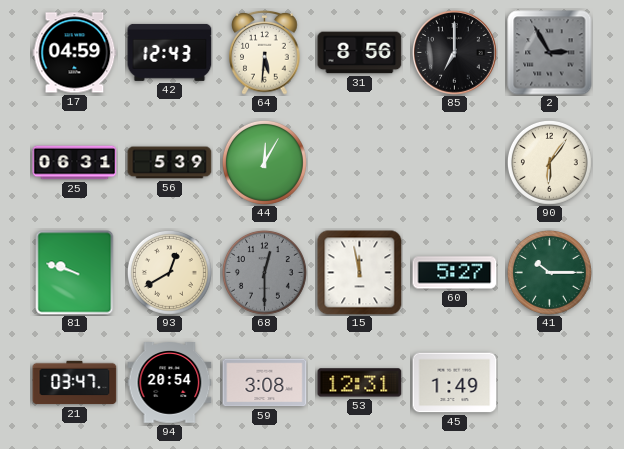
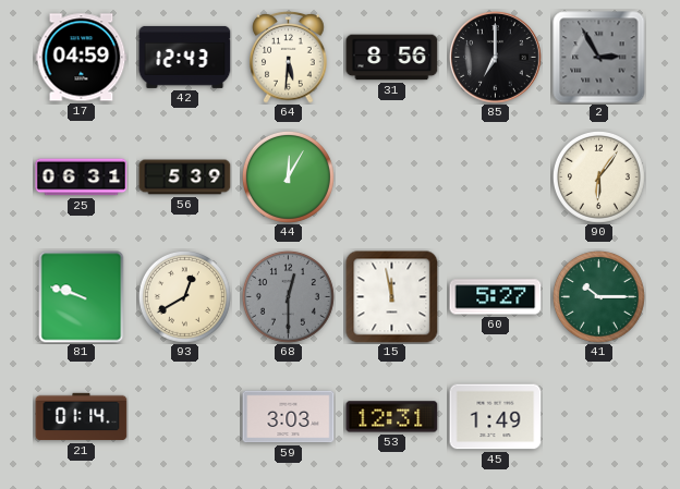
21: 03:47 -> 01:14 (82, 417)
94: 20:54 -> none (170, 383)
59: 3:08 -> 3:03 (289, 417)
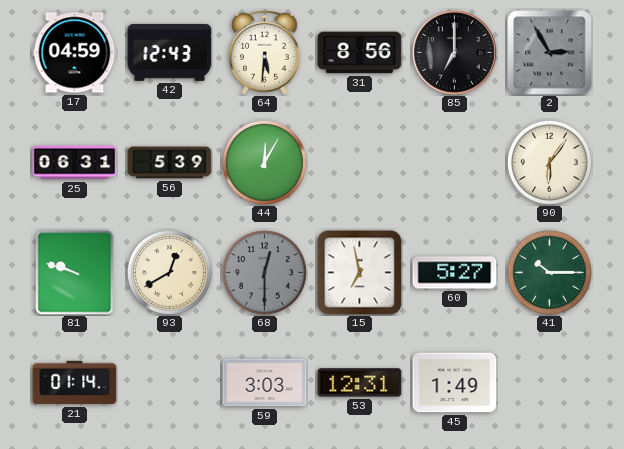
15: 11:58 -> 6:58 (360, 273)
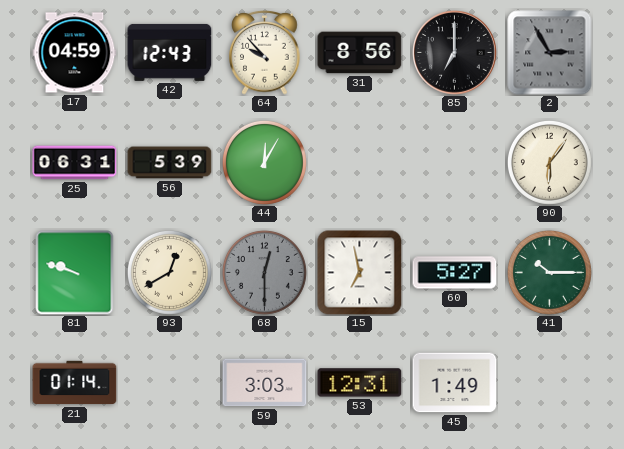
64: 5:31 -> 9:53 (265, 52)
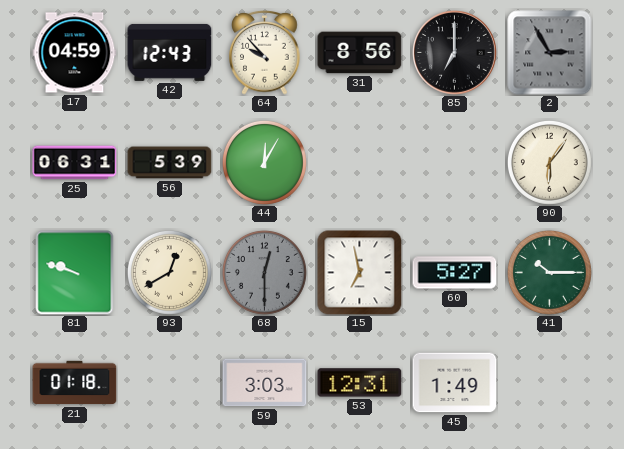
21: 01:14 -> 01:18 (75, 383)
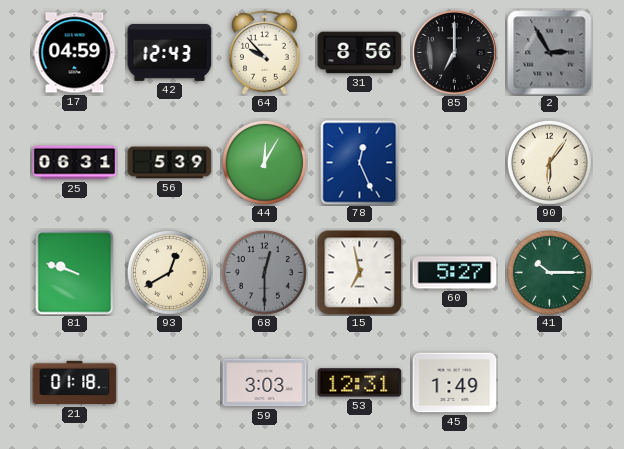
78: none -> 12:26 (360, 163)
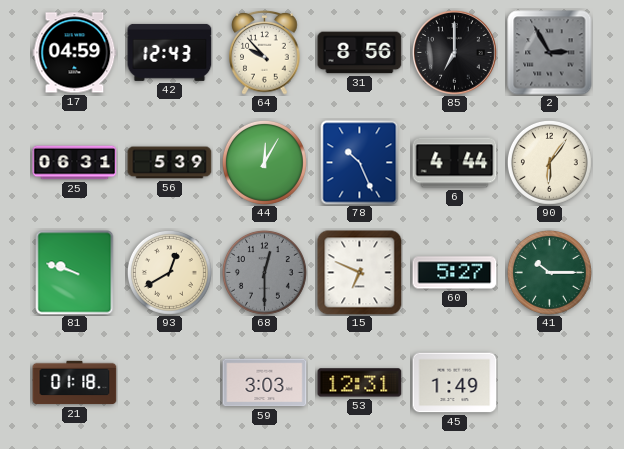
78: 12:26 -> 10:26 (360, 163)
6: none -> 4:44 (455, 163)
15: 6:58 -> 6:49 (360, 273)
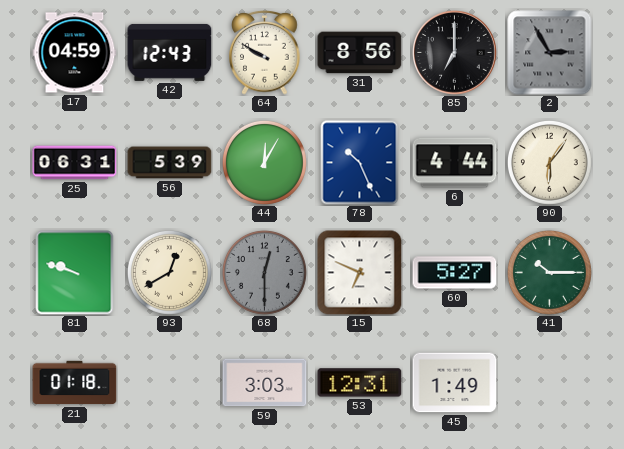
64: 9:53 -> 9:50 (265, 52)
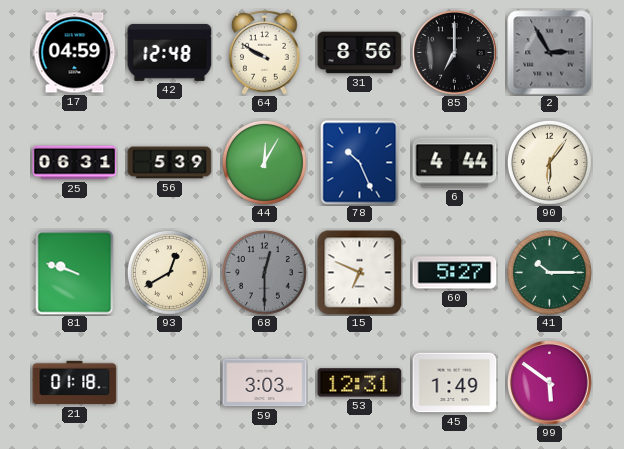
42: 12:43 -> 12:48 (170, 52)
99: none -> 5:51 (550, 383)
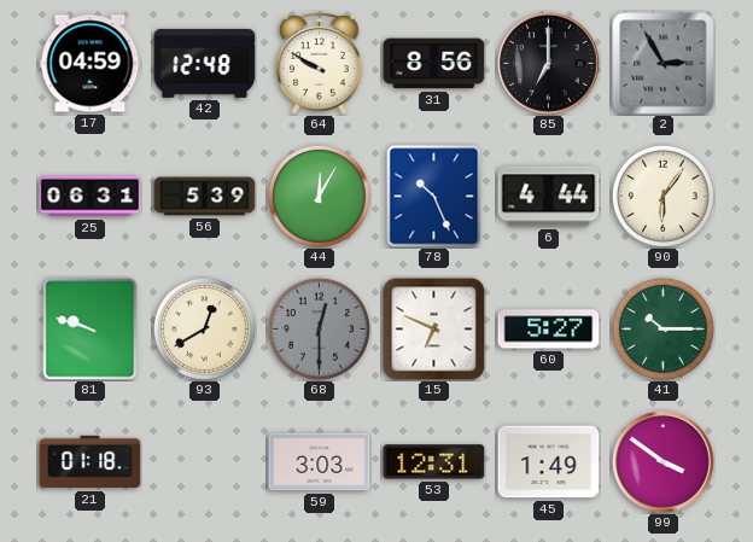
99: 5:51 -> 3:51 (664, 462)
